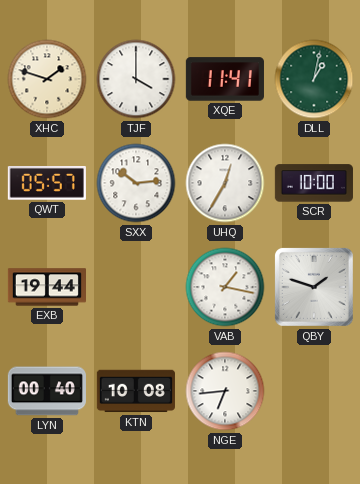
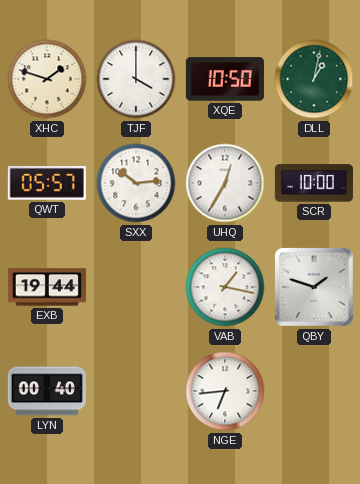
XQE: 11:41 -> 10:50 (225, 79)
KTN: 10:08 -> none (136, 391)
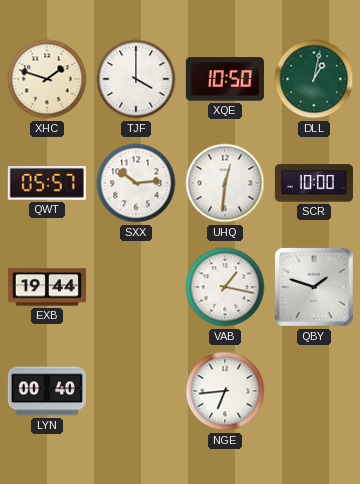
UHQ: 12:35 -> 12:31 (225, 183)
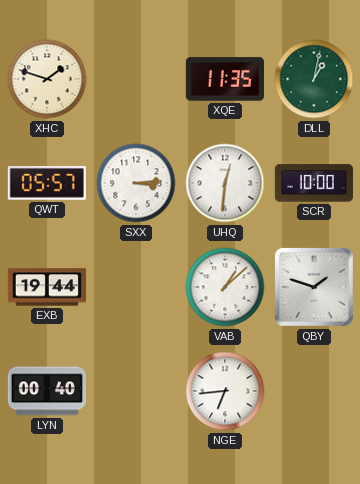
TJF: 4:00 -> none (136, 79)
XQE: 10:50 -> 11:35 (225, 79)
SXX: 10:14 -> 3:14 (136, 183)
VAB: 1:17 -> 1:08 (225, 287)
